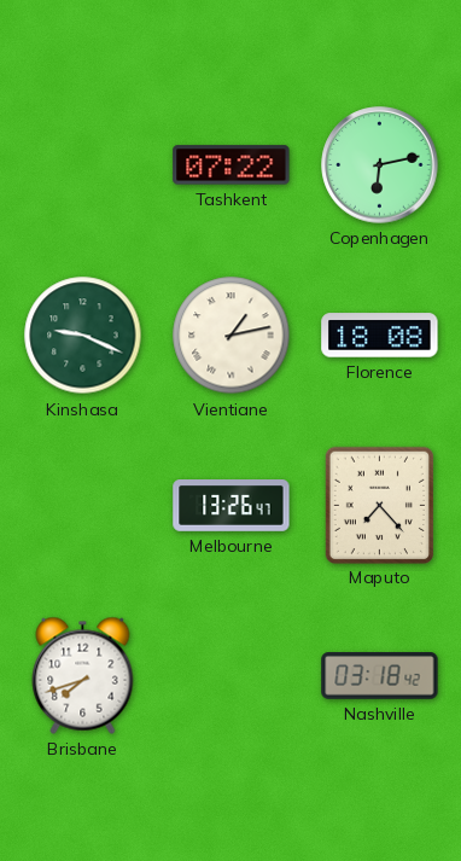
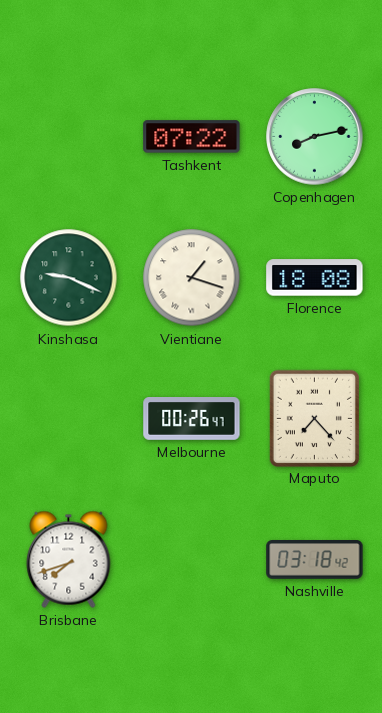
Copenhagen: 6:13 -> 8:13 (315, 137)
Vientiane: 1:13 -> 1:18 (192, 278)
Melbourne: 13:26 -> 00:26 (192, 419)
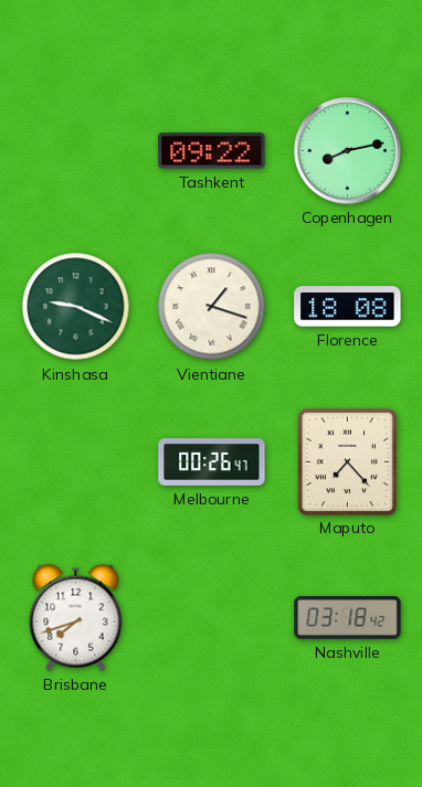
Tashkent: 07:22 -> 09:22 (212, 151)
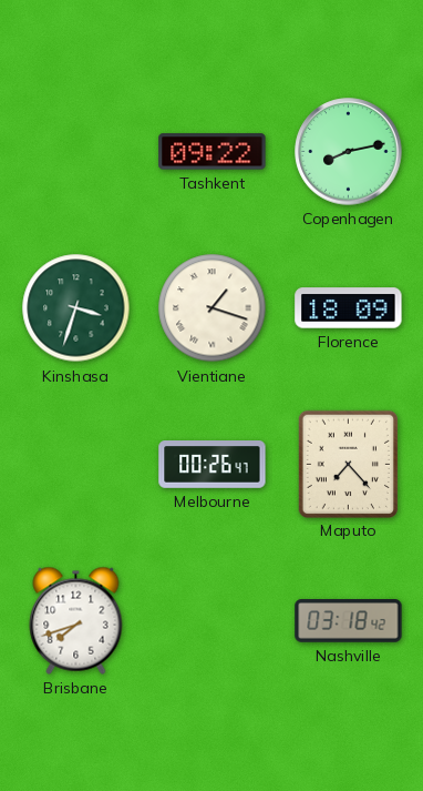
Kinshasa: 9:19 -> 3:33 (76, 308)
Florence: 18:08 -> 18:09 (349, 308)
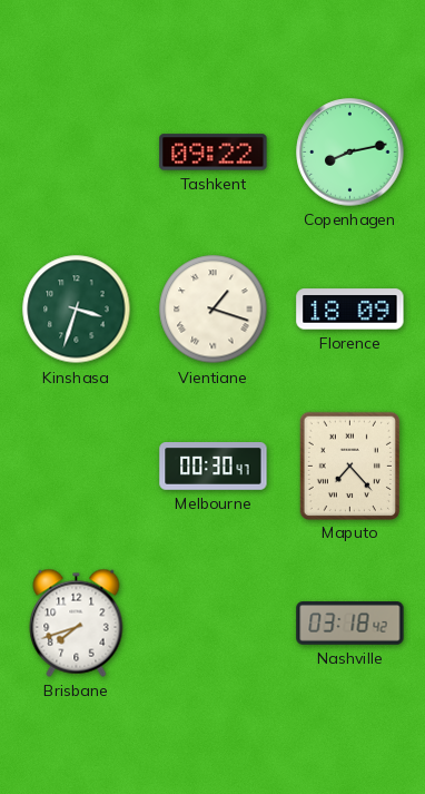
Melbourne: 00:26 -> 00:30 (214, 467)
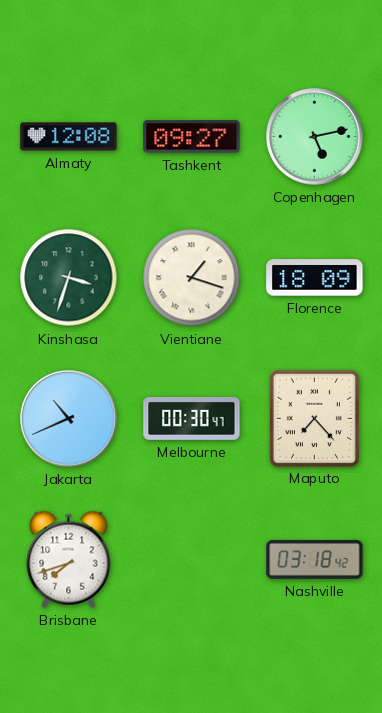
Almaty: none -> 12:08 (69, 137)
Tashkent: 09:22 -> 09:27 (192, 137)
Copenhagen: 8:13 -> 5:13 (315, 137)
Jakarta: none -> 10:41 (69, 419)
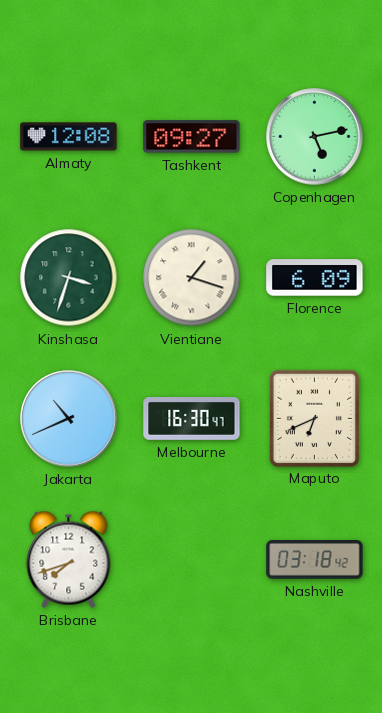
Florence: 18:09 -> 6:09 (315, 278)
Melbourne: 00:30 -> 16:30 (192, 419)
Maputo: 7:23 -> 6:41 (314, 418)
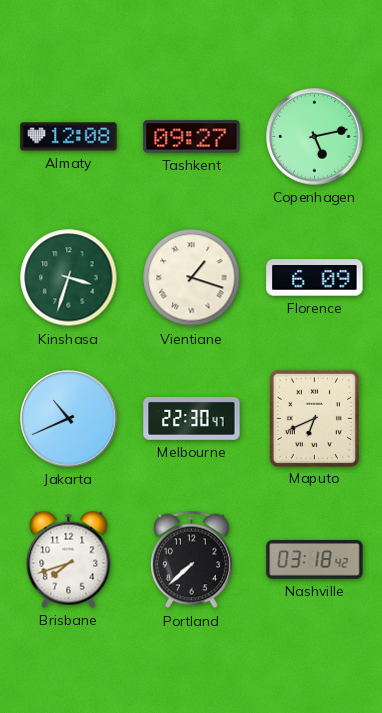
Melbourne: 16:30 -> 22:30 (192, 419)
Portland: none -> 7:38 (191, 560)
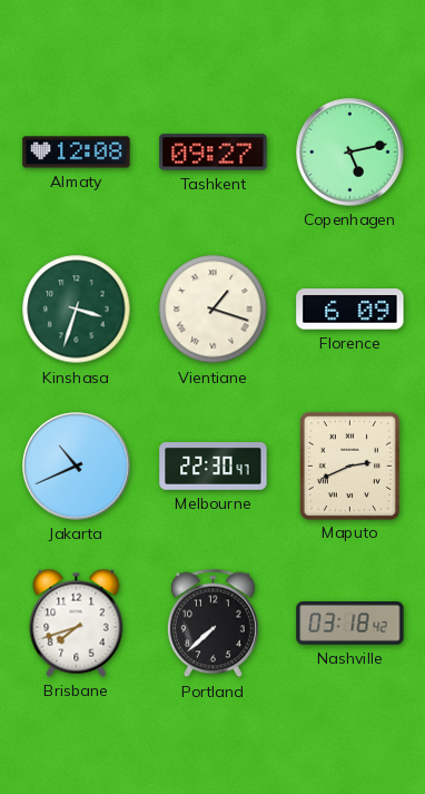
Maputo: 6:41 -> 2:41 (349, 465)
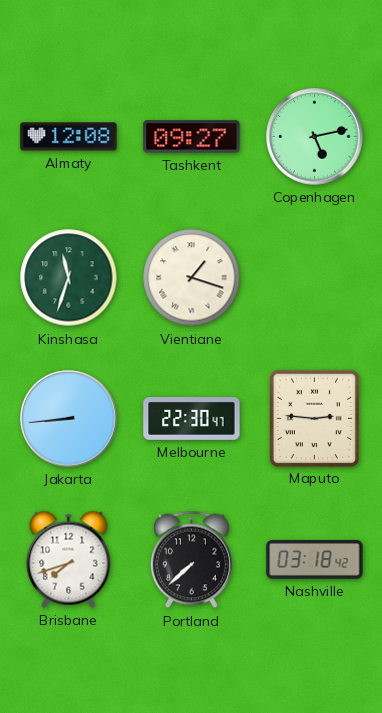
Kinshasa: 3:33 -> 11:33 (69, 278)
Florence: 6:09 -> none (350, 310)
Jakarta: 10:41 -> 8:44 (69, 419)
Maputo: 2:41 -> 2:46 (314, 418)
